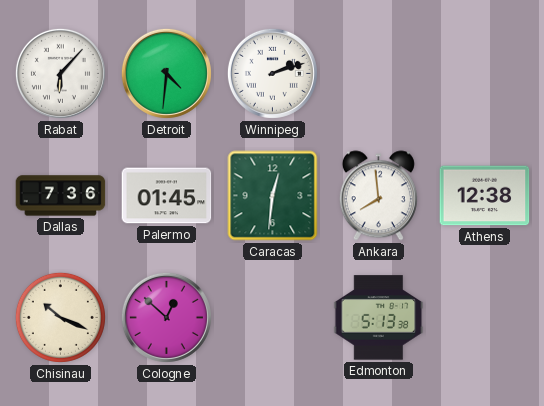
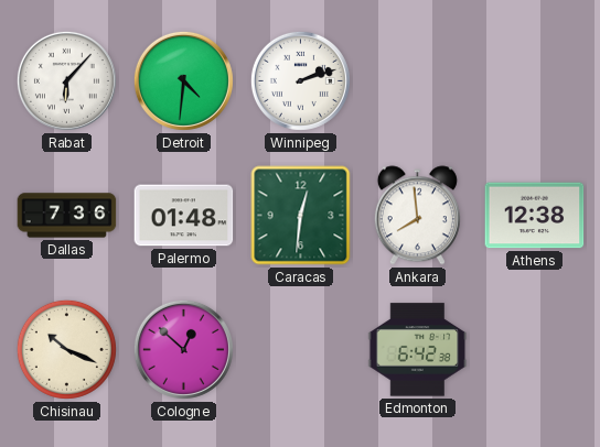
Palermo: 01:45 -> 01:48 (184, 216)
Edmonton: 5:13 -> 6:42 (418, 350)
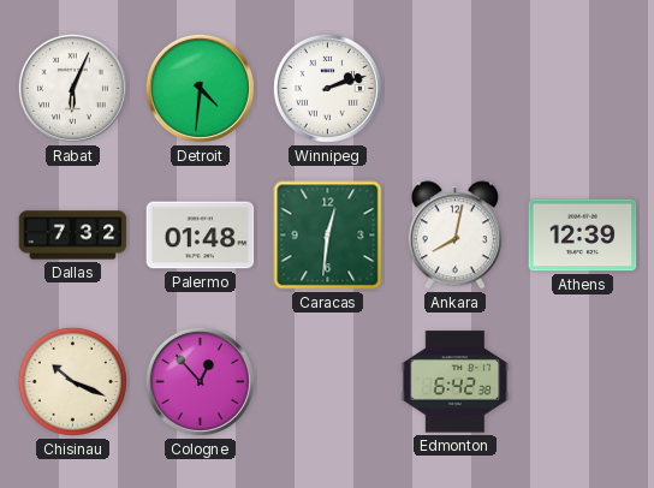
Rabat: 6:07 -> 6:04 (72, 88)
Dallas: 7:36 -> 7:32 (73, 236)
Ankara: 7:59 -> 8:02 (454, 236)
Athens: 12:38 -> 12:39 (583, 236)
Cologne: 12:52 -> 12:53 (200, 381)
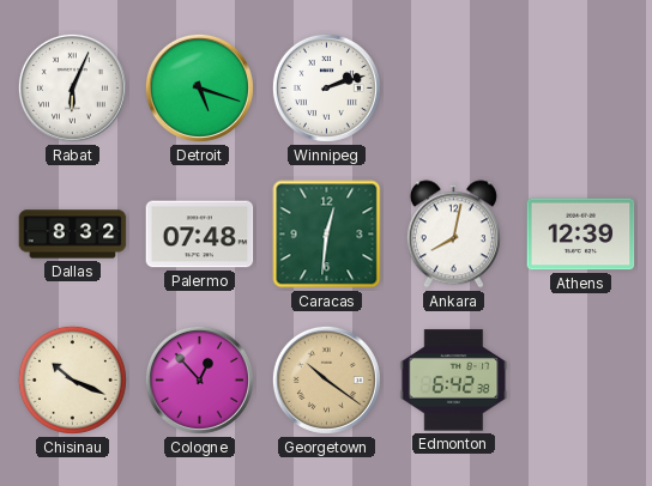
Detroit: 4:31 -> 5:18 (199, 87)
Dallas: 7:32 -> 8:32 (73, 235)
Palermo: 01:48 -> 07:48 (200, 235)
Georgetown: none -> 10:21 (326, 379)
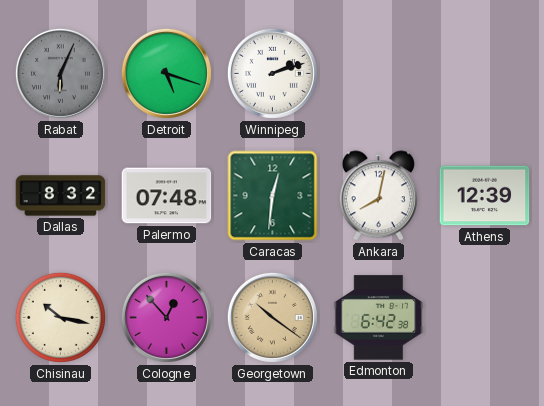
Rabat dial: white -> grey (60, 73)
Chisinau: 10:19 -> 10:17 (60, 317)
